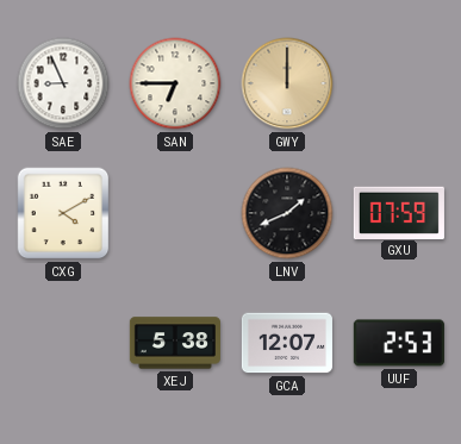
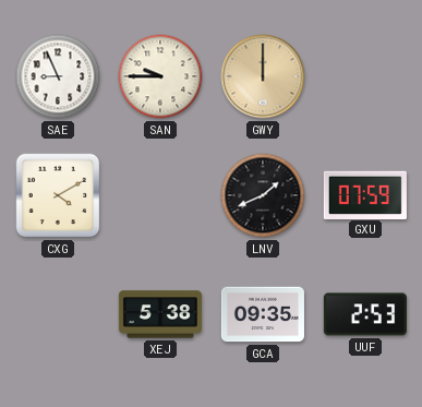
SAN: 6:45 -> 9:45 (160, 76)
GCA: 12:07 -> 09:35 (263, 314)
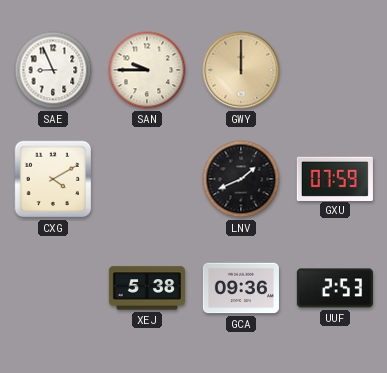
GCA: 09:35 -> 09:36 (241, 288)
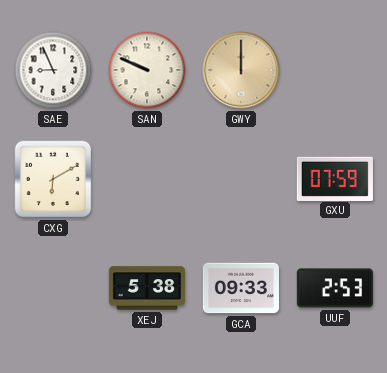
SAN: 9:45 -> 9:49 (147, 70)
CXG: 4:10 -> 6:10 (53, 179)
LNV: 1:41 -> none (241, 179)
GCA: 09:36 -> 09:33 (241, 288)
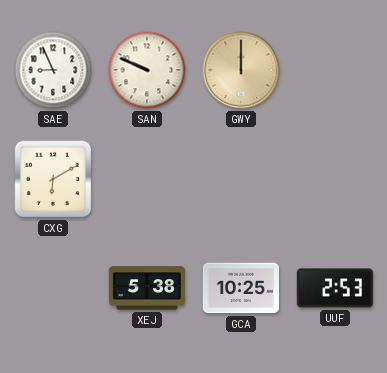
GXU: 07:59 -> none (335, 178)
GCA: 09:33 -> 10:25 (241, 288)
